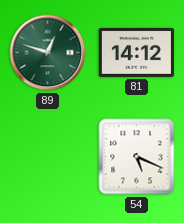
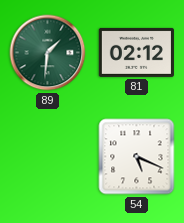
89: 12:48 -> 1:31 (48, 53)
81: 14:12 -> 02:12 (136, 52)
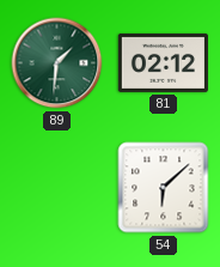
54: 5:19 -> 6:08 (164, 188)
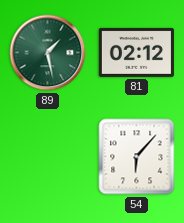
89: 1:31 -> 1:28 (48, 53)
54: 6:08 -> 6:07 (137, 157)
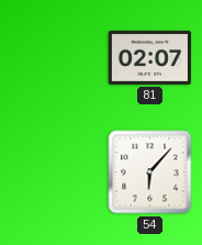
89: 1:28 -> none (48, 53)
81: 02:12 -> 02:07 (149, 57)
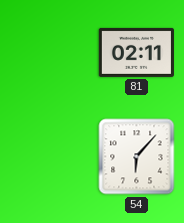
81: 02:07 -> 02:11 (136, 52)
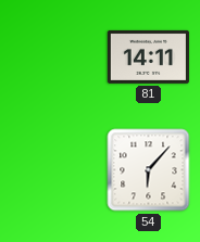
81: 02:11 -> 14:11 (148, 56)
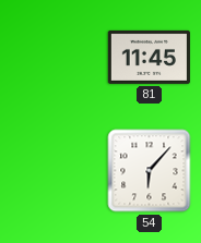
81: 14:11 -> 11:45 (149, 57)
